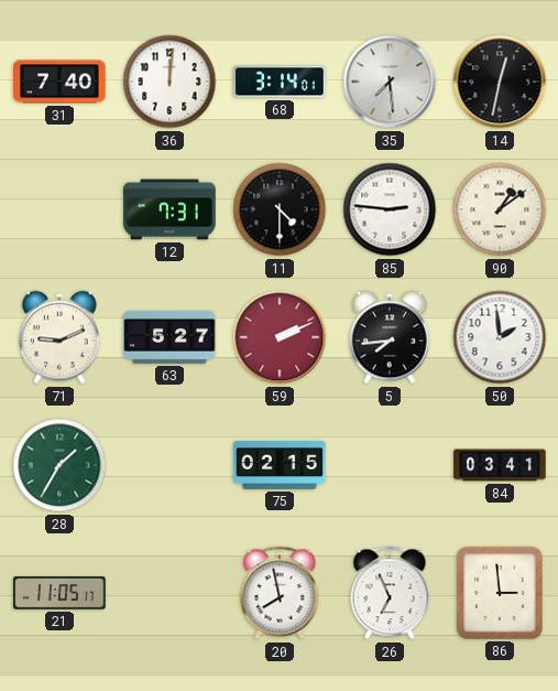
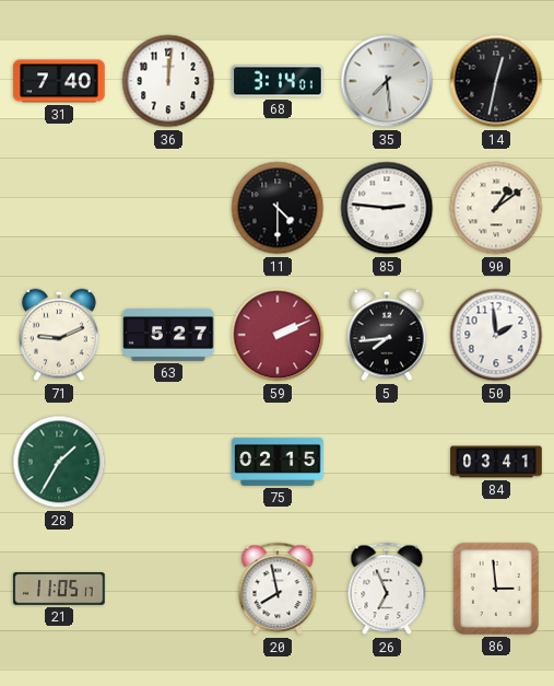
12: 7:31 -> none (169, 209)
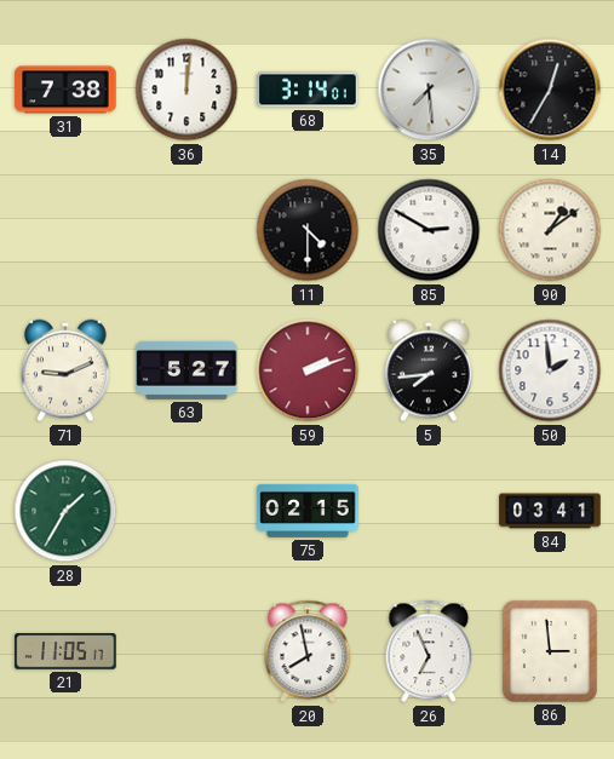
31: 7:40 -> 7:38 (65, 90)
14: 12:32 -> 12:35 (550, 90)
85: 2:46 -> 2:50 (429, 230)
59: 2:11 -> 2:12 (308, 370)
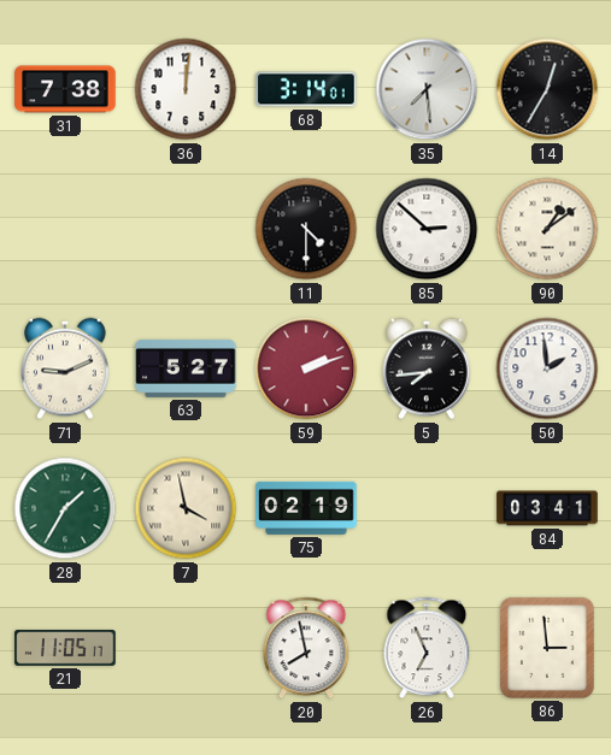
85: 2:50 -> 2:52 (427, 229)
7: none -> 3:58 (186, 508)
75: 02:15 -> 02:19 (306, 508)
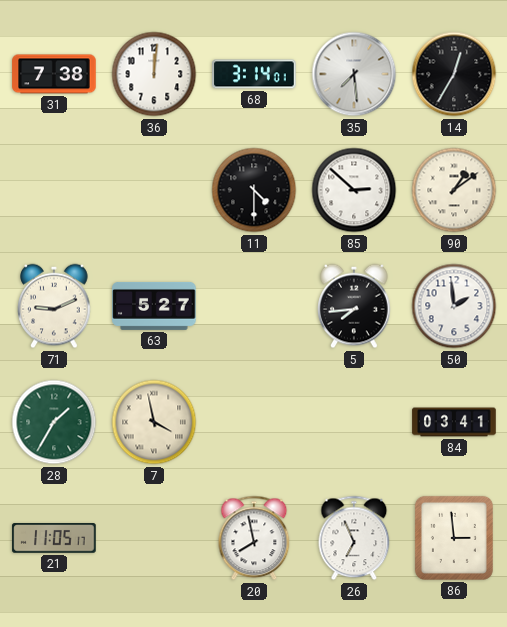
59: 2:12 -> none (306, 368)
75: 02:19 -> none (306, 508)
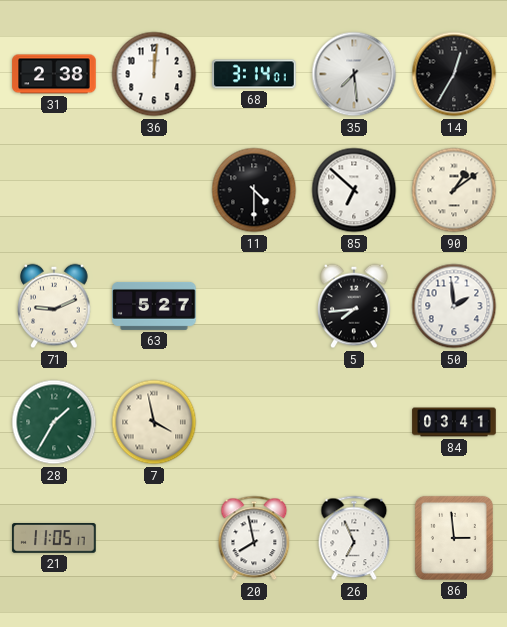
31: 7:38 -> 2:38 (54, 74)
85: 2:52 -> 6:52 (354, 190)
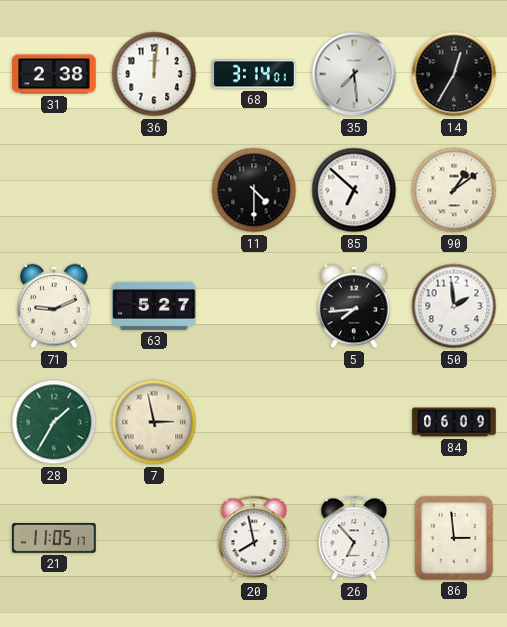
7: 3:58 -> 2:58 (154, 422)
84: 03:41 -> 06:09 (454, 422)
26: 6:56 -> 6:53 (354, 538)
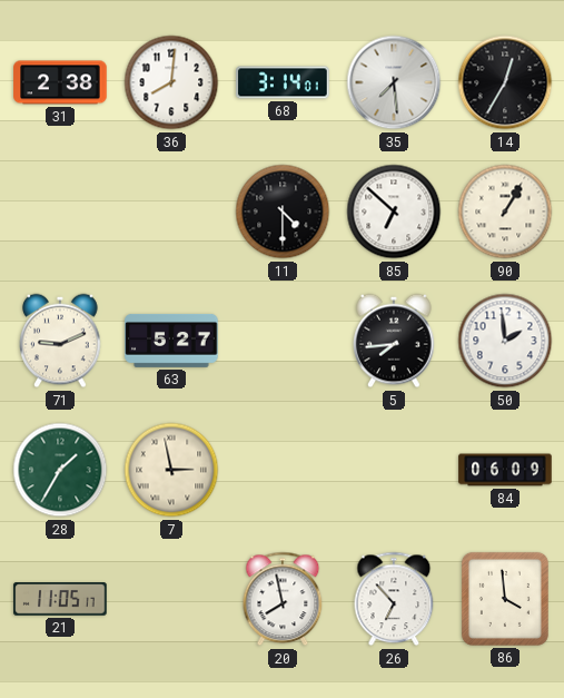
36: 12:01 -> 8:01 (171, 82)
90: 1:09 -> 1:05 (505, 212)
86: 2:59 -> 3:59 (505, 599)
